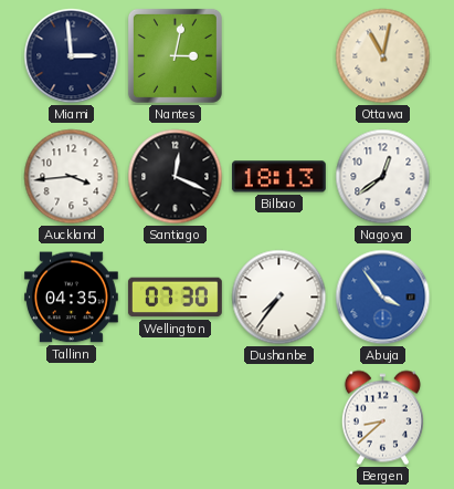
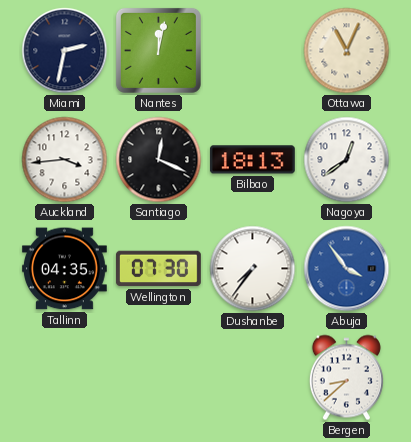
Miami: 2:59 -> 2:32 (65, 51)
Nantes: 3:02 -> 12:02 (158, 50)
Ottawa: 11:02 -> 11:04 (347, 51)
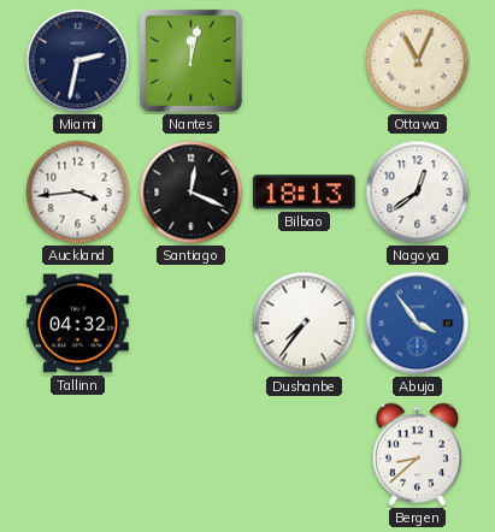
Tallinn: 04:35 -> 04:32 (78, 324)
Wellington: 07:30 -> none (158, 269)
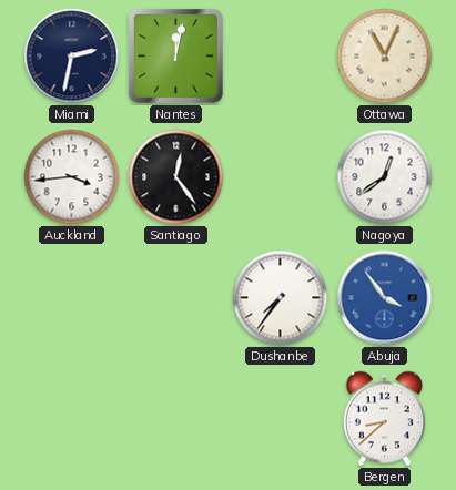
Santiago: 12:19 -> 12:24 (176, 177)
Bilbao: 18:13 -> none (304, 193)
Tallinn: 04:32 -> none (78, 324)
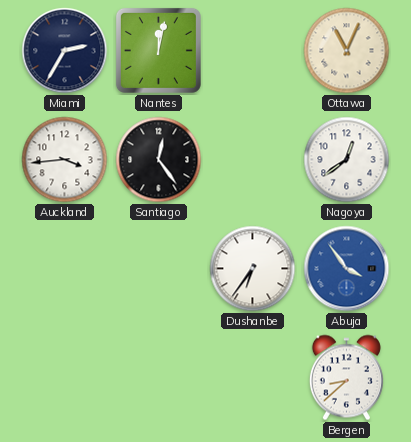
Miami: 2:32 -> 2:35 (65, 51)
Dushanbe: 7:36 -> 6:36 (253, 269)
